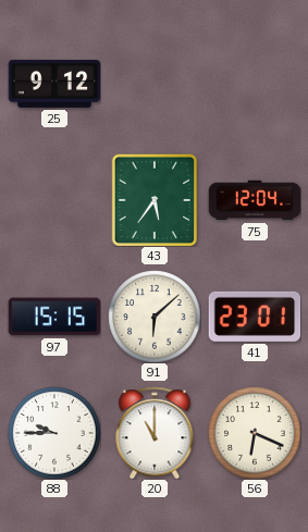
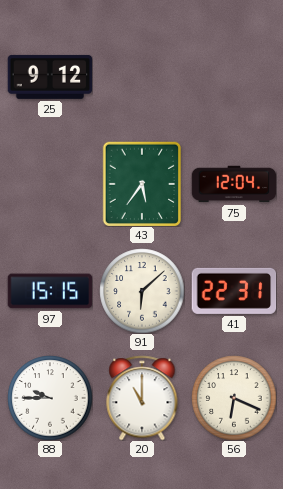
41: 23:01 -> 22:31 (234, 291)
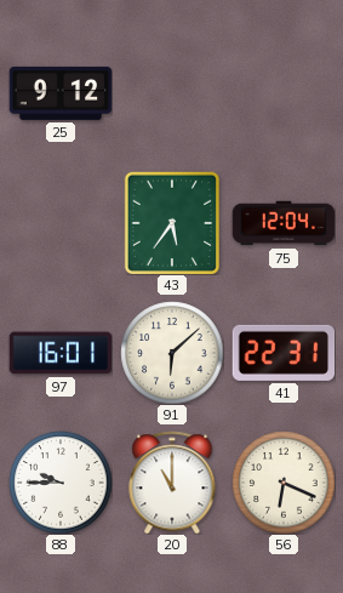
97: 15:15 -> 16:01 (61, 353)
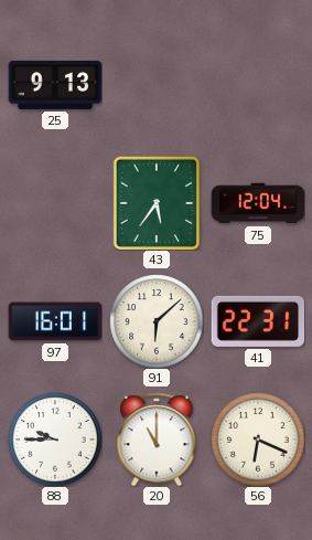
25: 9:12 -> 9:13 (55, 85)
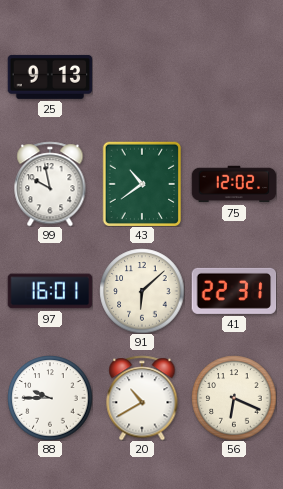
99: none -> 9:58 (50, 184)
43: 5:36 -> 10:39 (141, 184)
75: 12:04 -> 12:02 (234, 184)
20: 11:00 -> 10:40 (142, 398)
